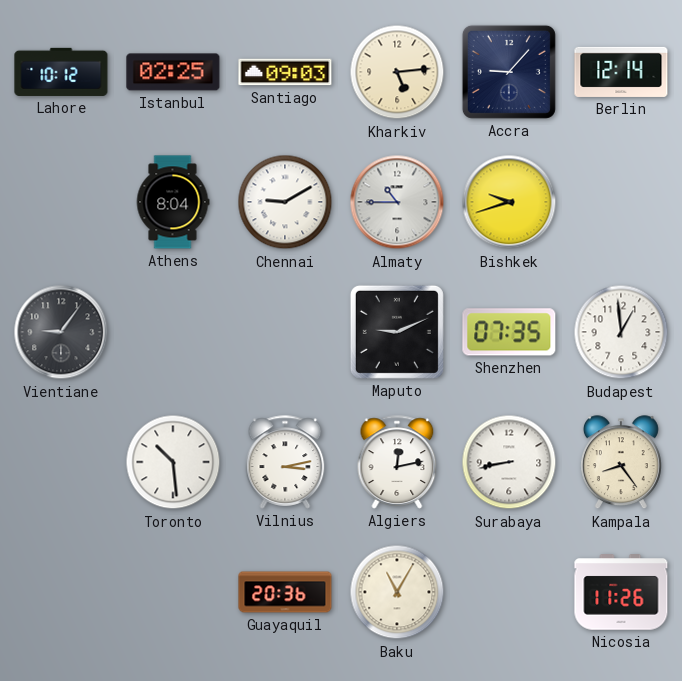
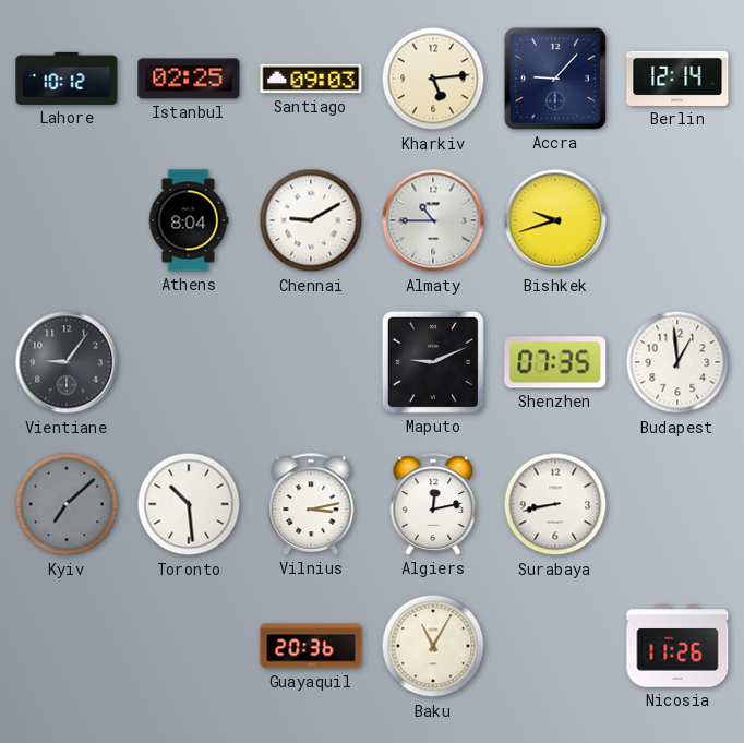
Kyiv: none -> 7:08 (67, 504)
Kampala: 8:24 -> none (621, 463)
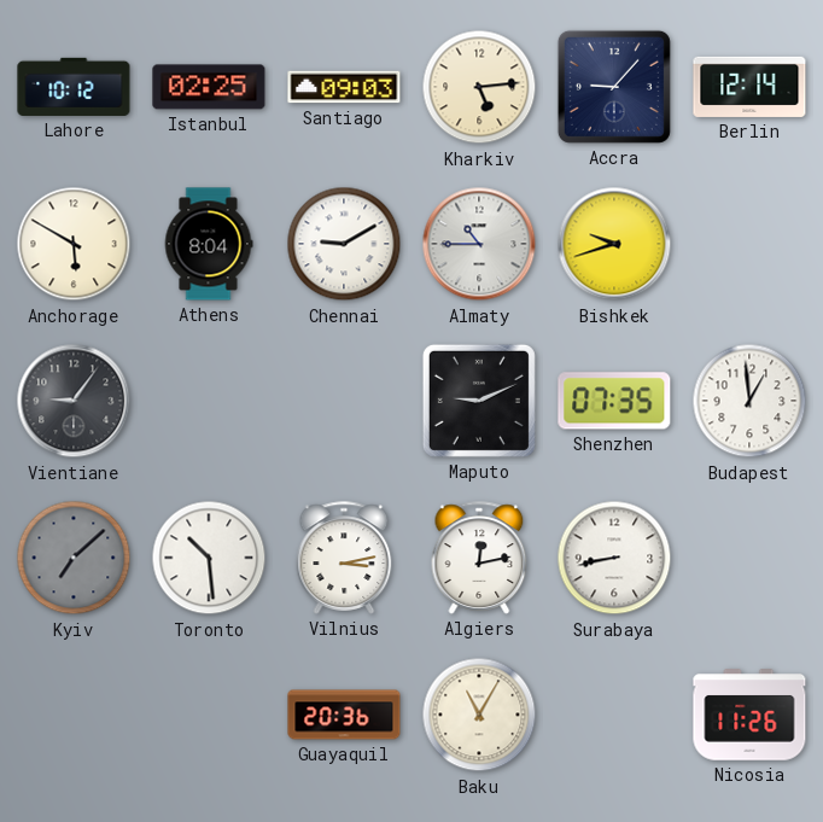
Anchorage: none -> 5:50 (74, 244)
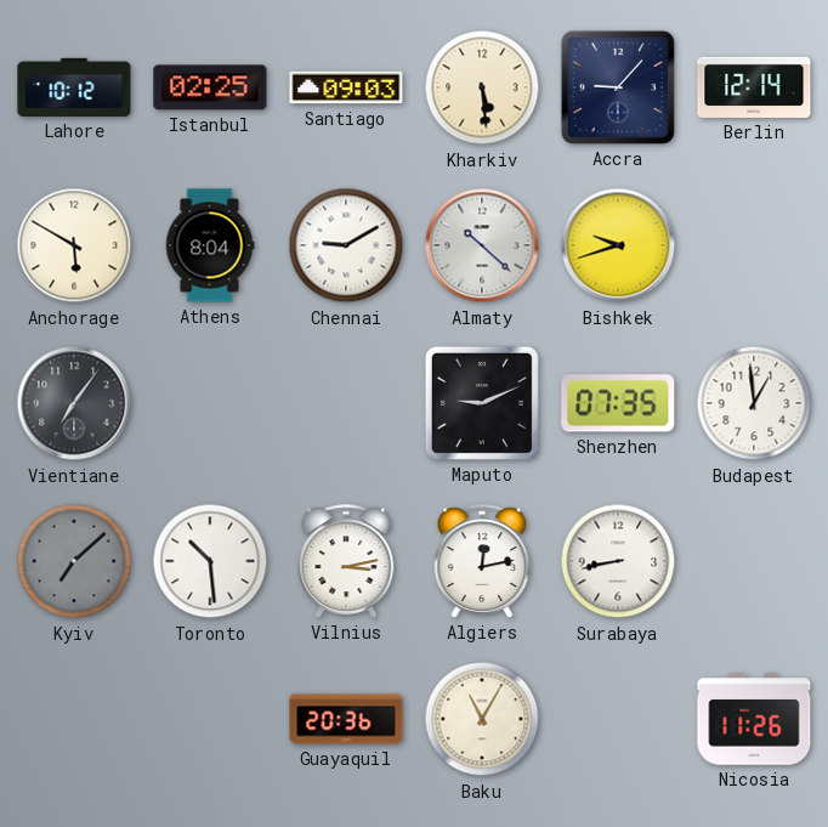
Kharkiv: 5:14 -> 5:29 (482, 87)
Almaty: 10:45 -> 10:22 (482, 245)
Vientiane: 9:06 -> 7:06 (74, 403)
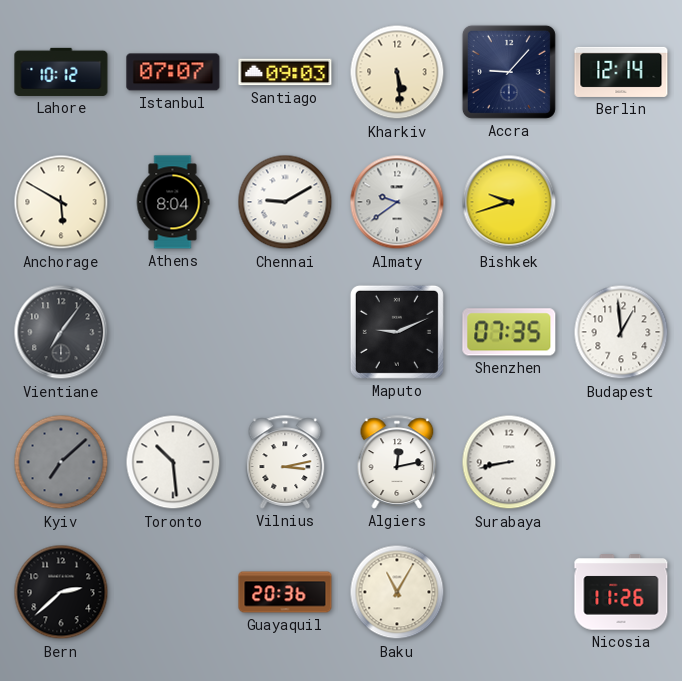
Istanbul: 02:25 -> 07:07 (173, 72)
Almaty: 10:22 -> 9:39 (397, 202)
Bern: none -> 2:38 (61, 592)
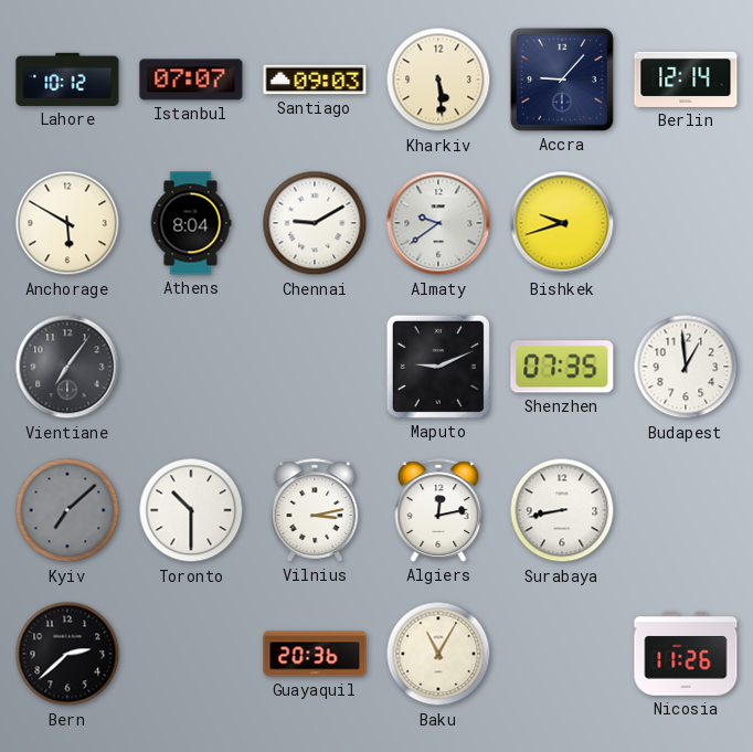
Toronto: 10:29 -> 10:30 (191, 510)
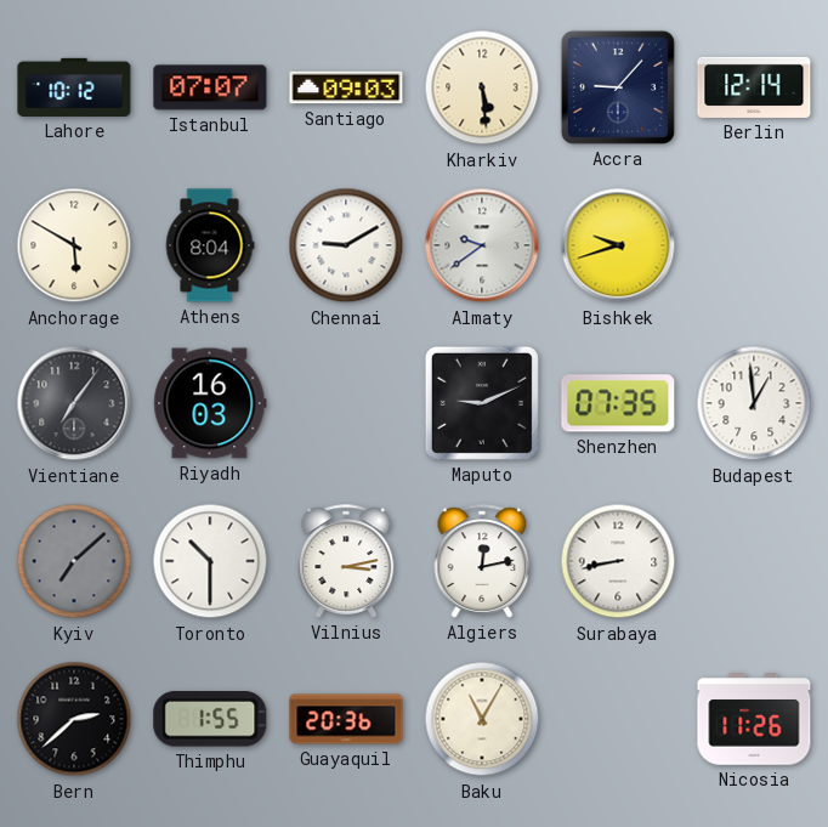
Riyadh: none -> 16:03 (210, 403)
Thimphu: none -> 1:55 (210, 719)
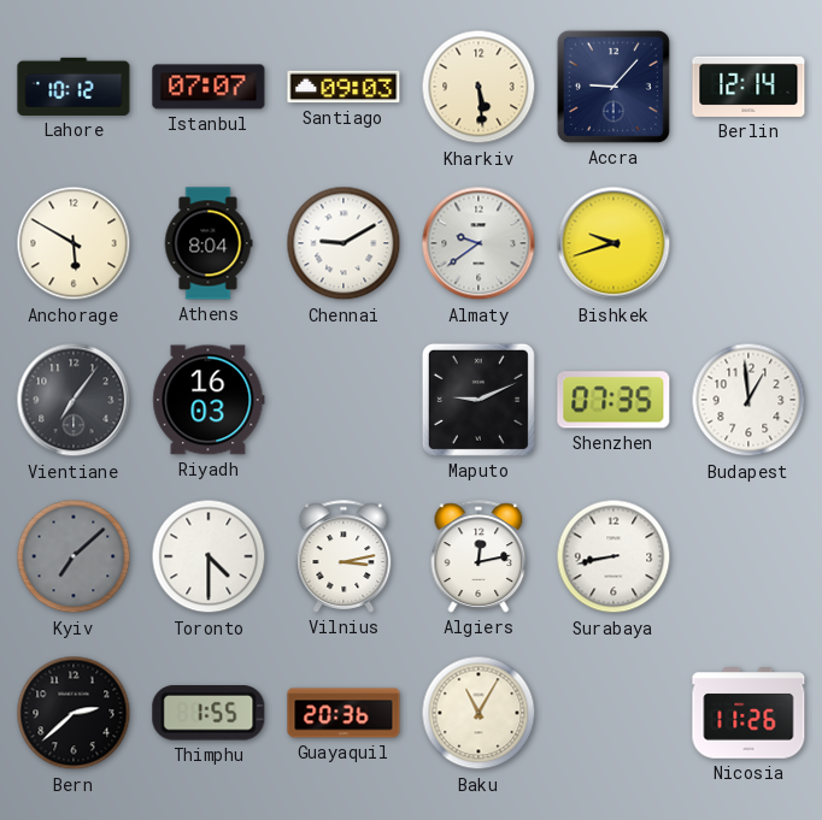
Toronto: 10:30 -> 4:30 (209, 556)
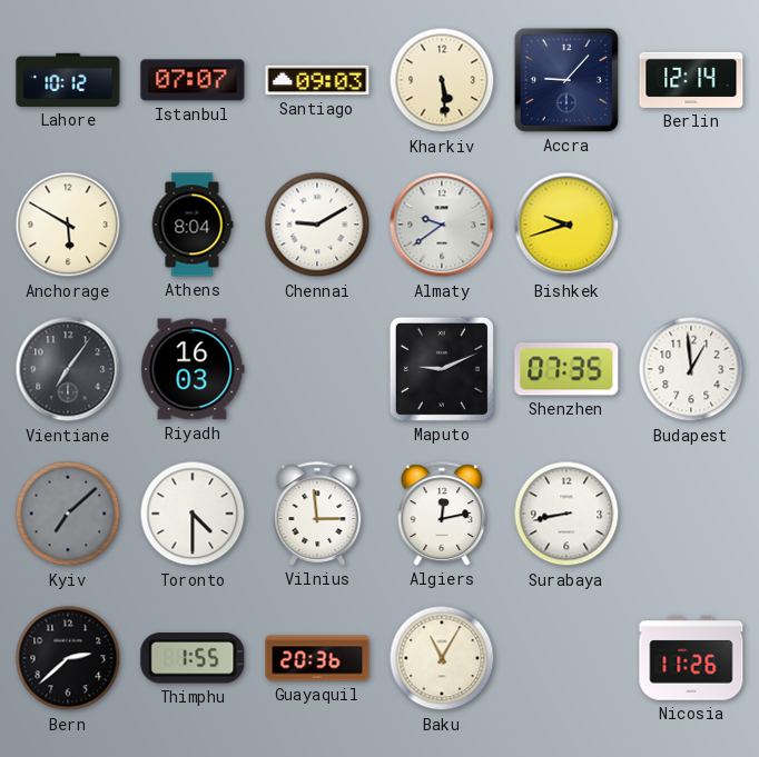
Vilnius: 3:13 -> 2:59 (317, 514)
